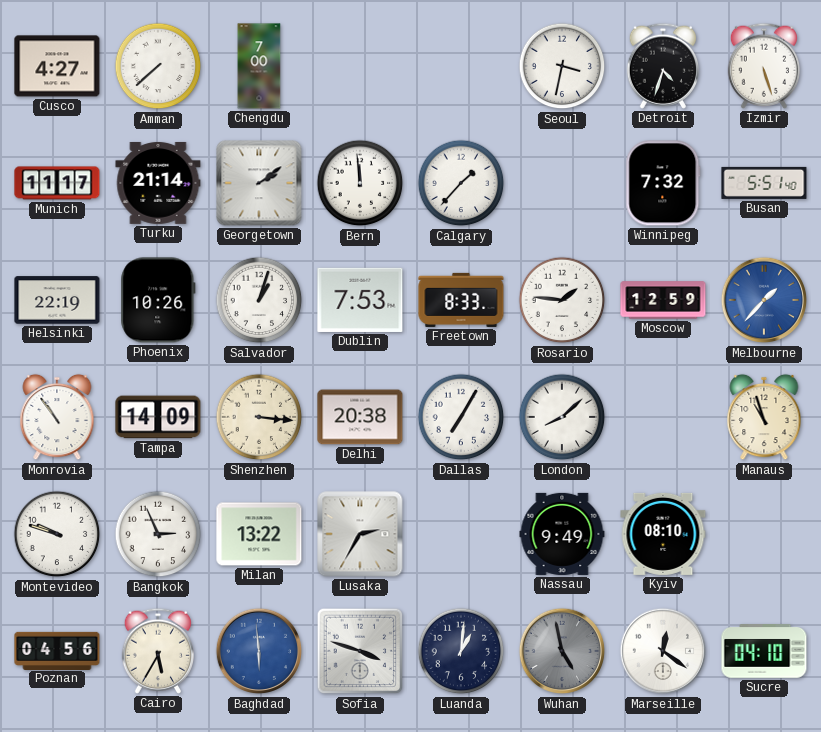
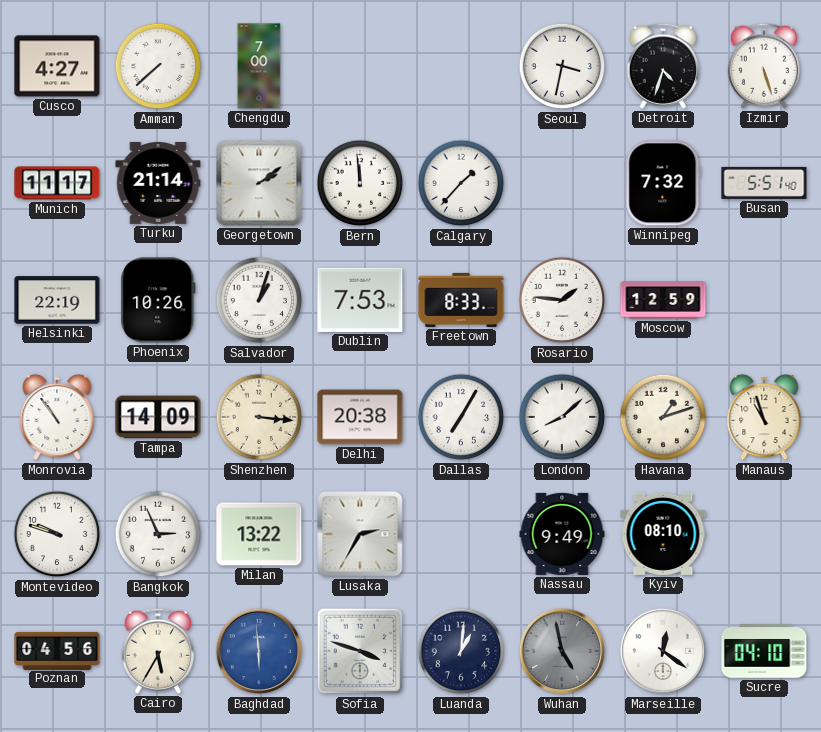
Melbourne: 1:37 -> none (764, 300)
Havana: none -> 1:12 (663, 417)
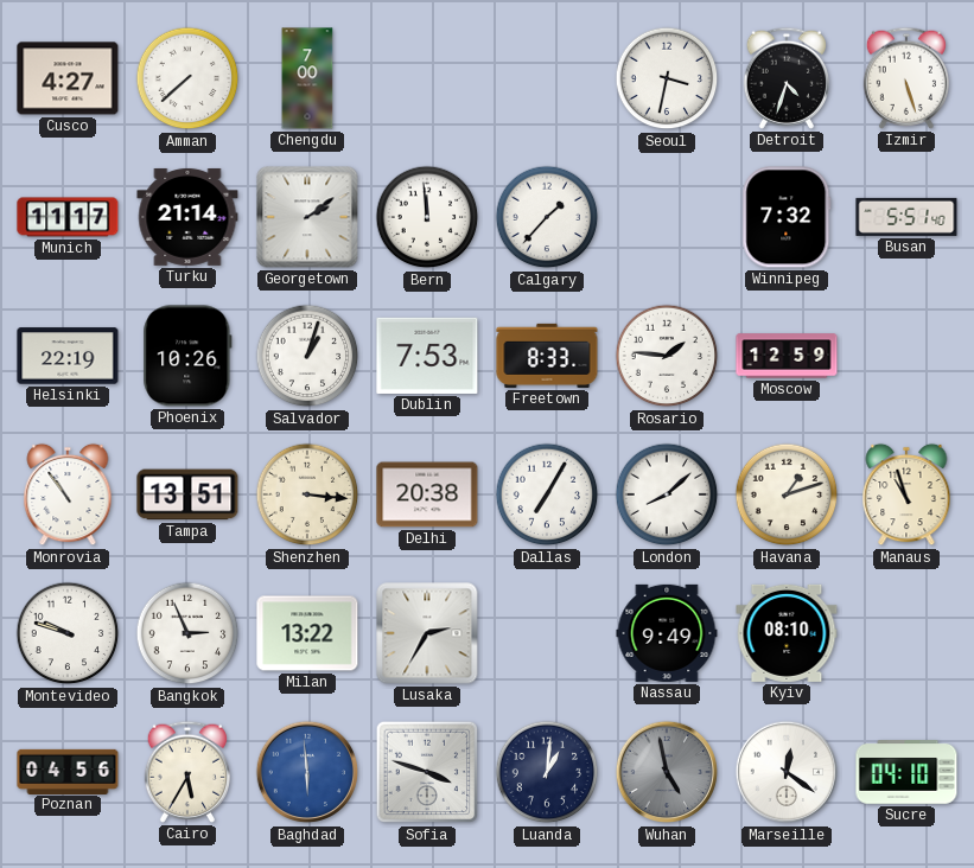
Tampa: 14:09 -> 13:51 (187, 494)
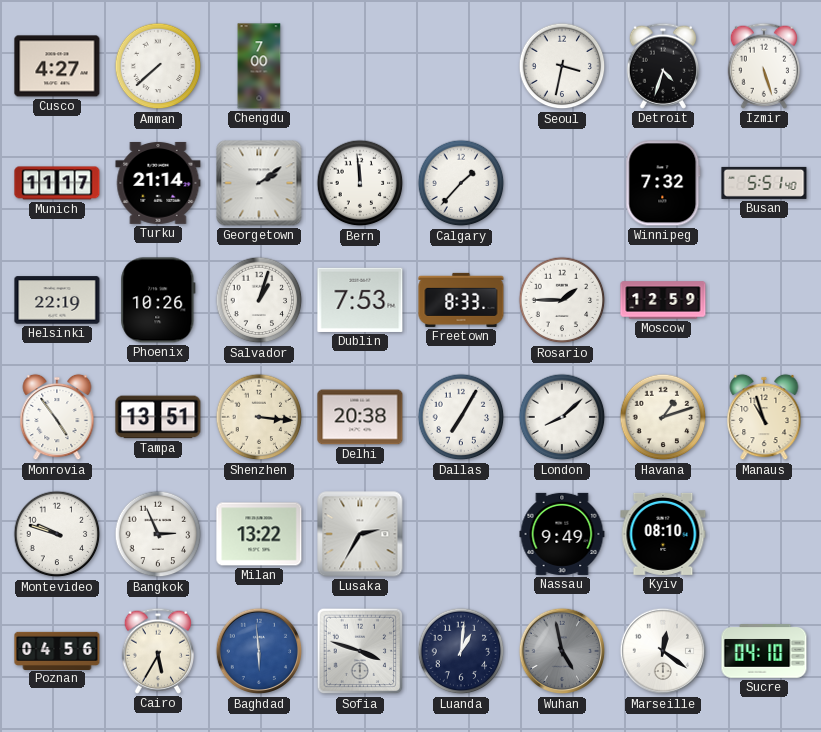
Rosario: 1:46 -> 1:45 (562, 300)
Monrovia: 10:54 -> 4:54 (57, 417)
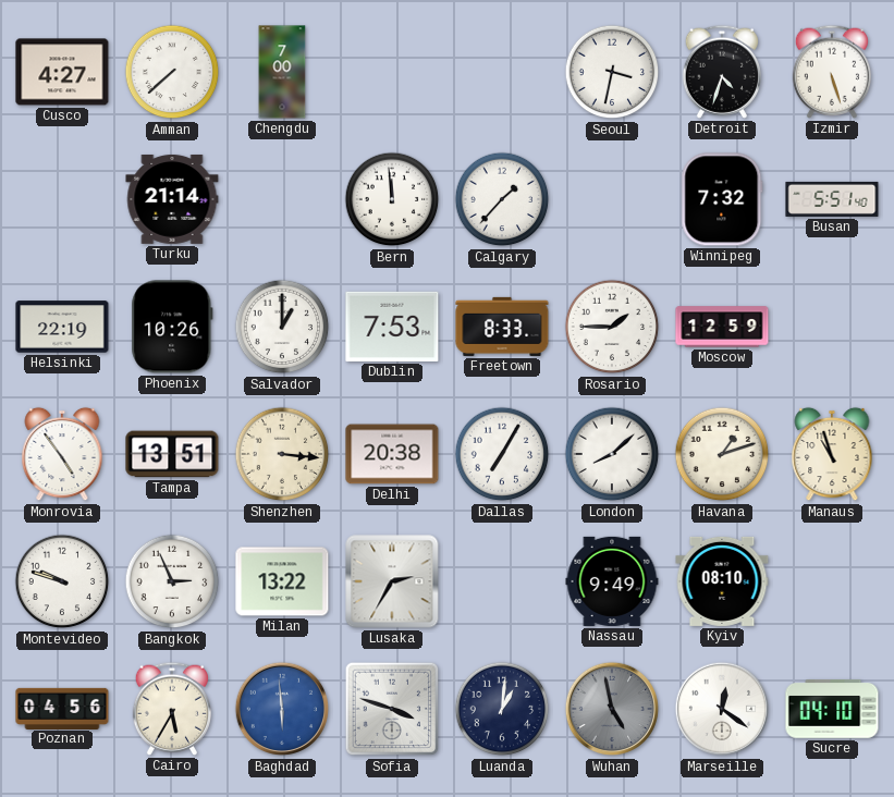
Munich: 11:17 -> none (57, 183)
Georgetown: 2:09 -> none (259, 183)
Salvador: 1:03 -> 1:00 (282, 327)
